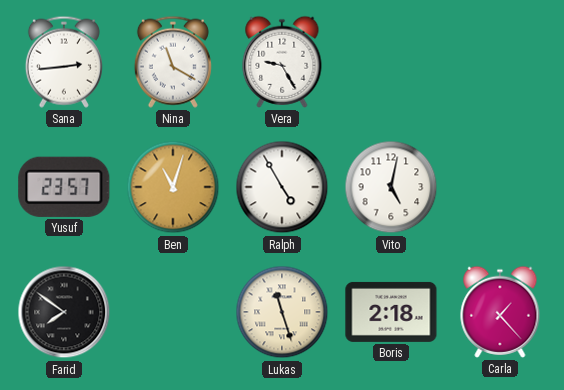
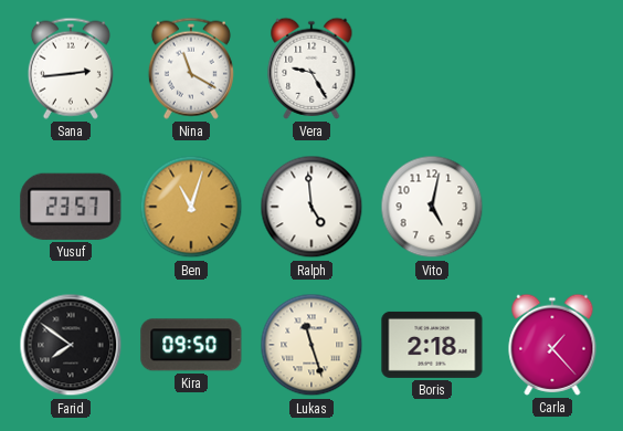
Ralph: 4:55 -> 4:59 (311, 207)
Kira: none -> 09:50 (191, 345)
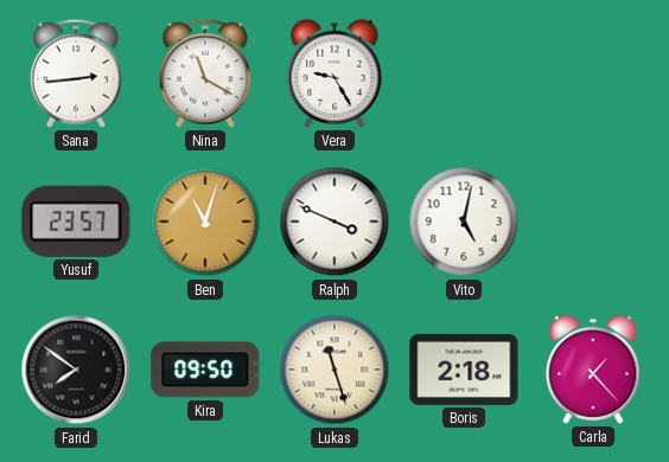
Ralph: 4:59 -> 3:49 (334, 222)
